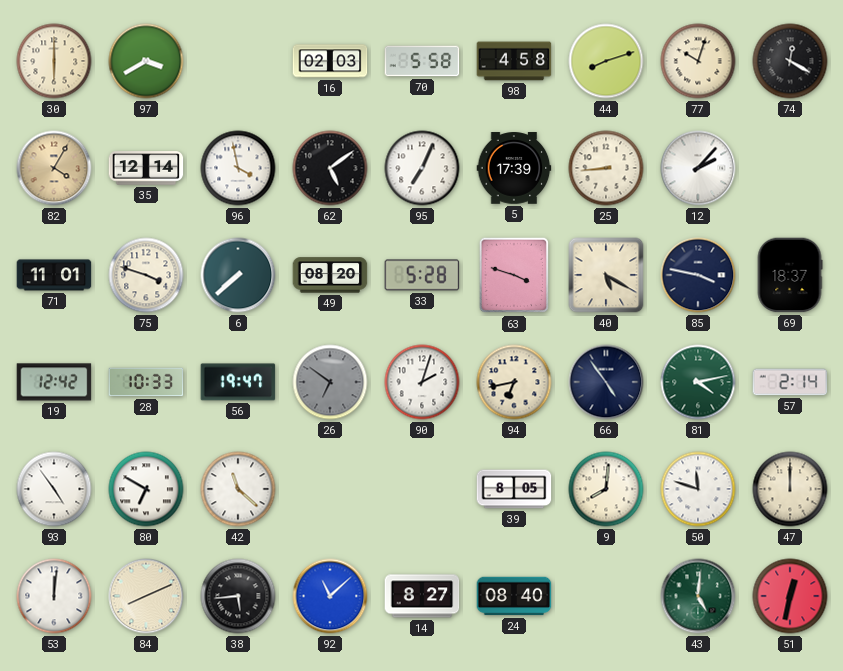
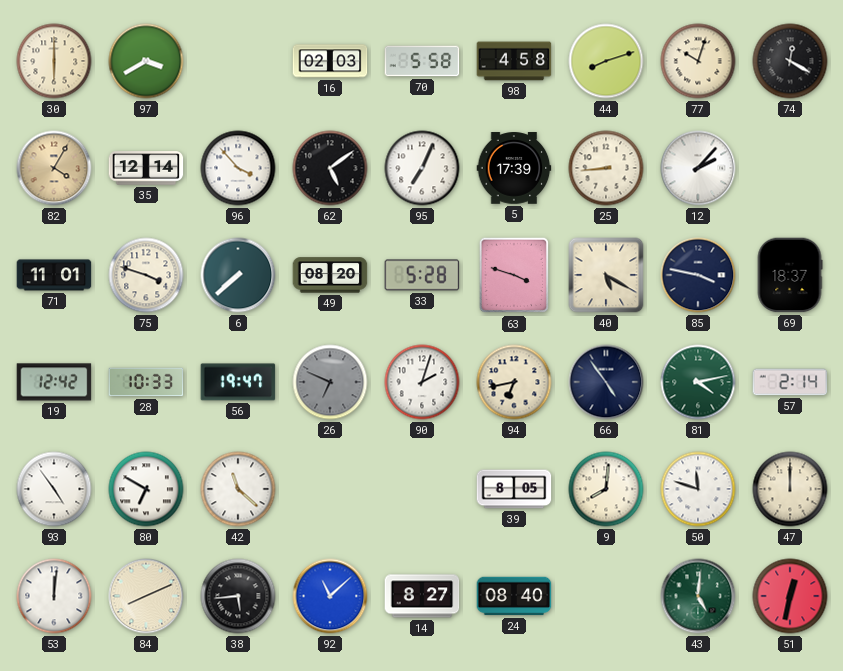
96: 3:58 -> 3:53 (238, 168)
26: 6:51 -> 6:49 (330, 382)
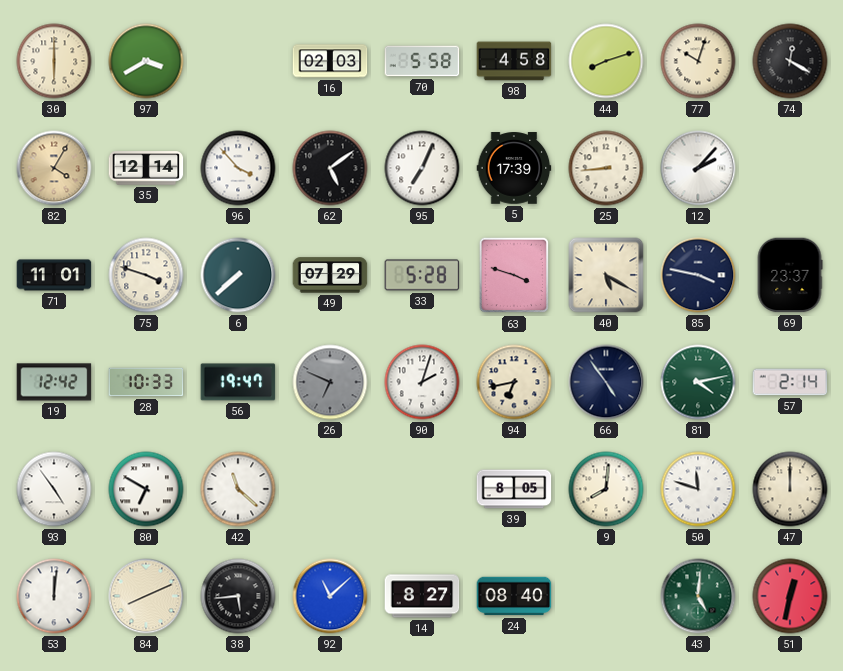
49: 08:20 -> 07:29 (330, 275)
69: 18:37 -> 23:37 (790, 275)
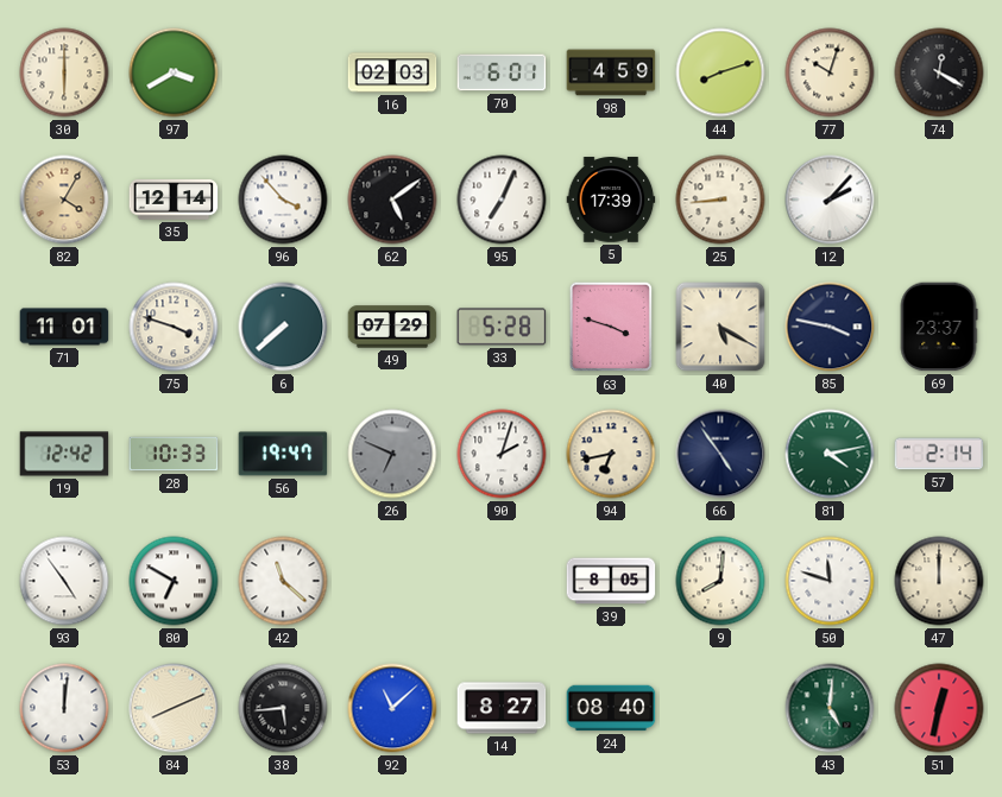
70: 5:58 -> 6:01 (502, 72)
98: 4:58 -> 4:59 (611, 72)
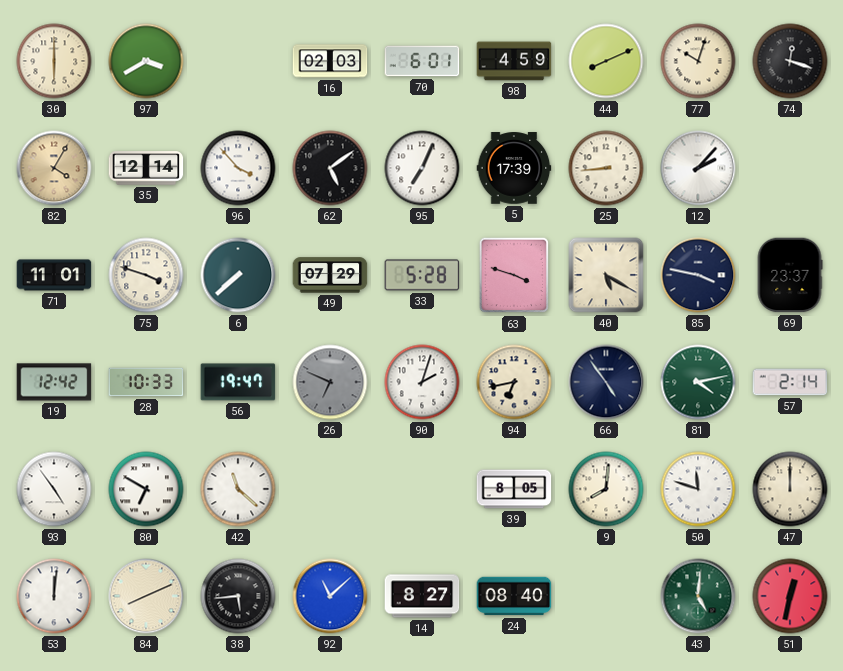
44: 8:12 -> 8:11 (606, 61)
74: 12:20 -> 12:18 (790, 61)
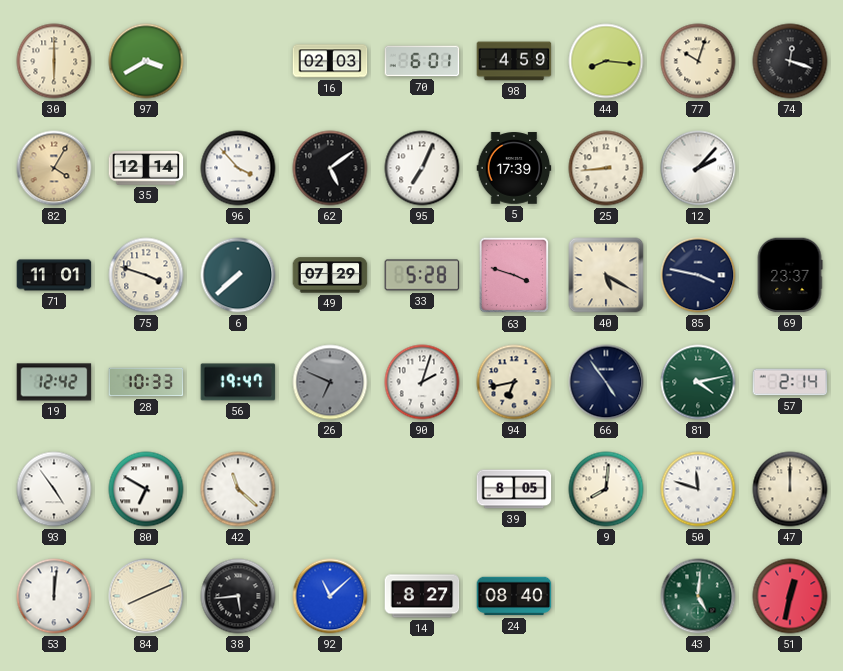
44: 8:11 -> 8:16 (606, 61)
